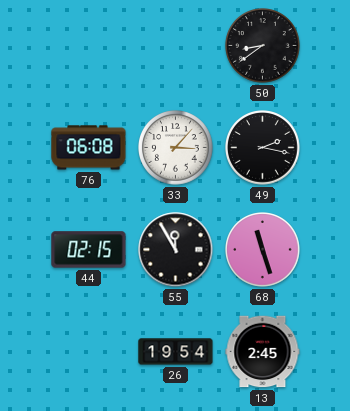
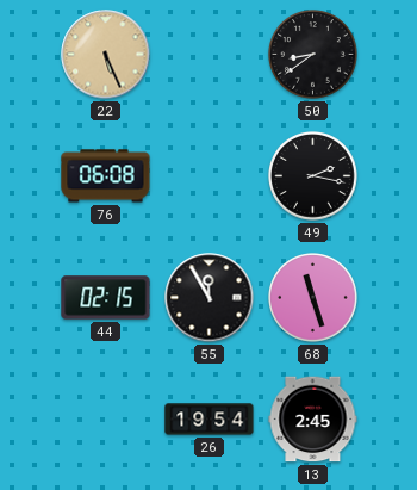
22: none -> 5:26 (106, 55)
33: 3:07 -> none (176, 148)
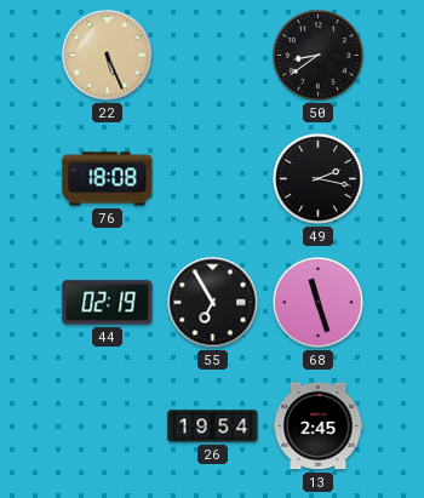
76: 06:08 -> 18:08 (108, 179)
44: 02:15 -> 02:19 (108, 303)
55: 11:55 -> 6:55 (213, 303)
